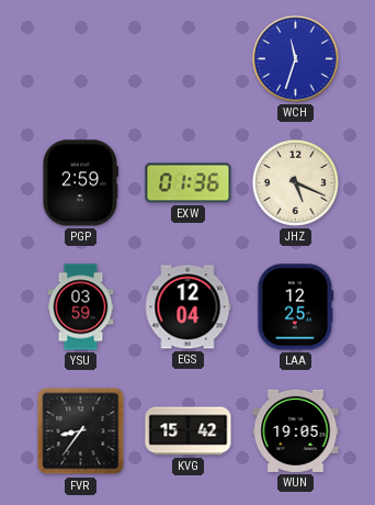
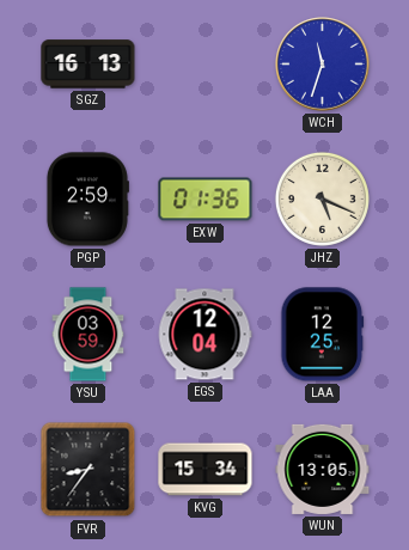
SGZ: none -> 16:13 (88, 65)
KVG: 15:42 -> 15:34 (206, 470)
WUN: 19:05 -> 13:05 (323, 469)
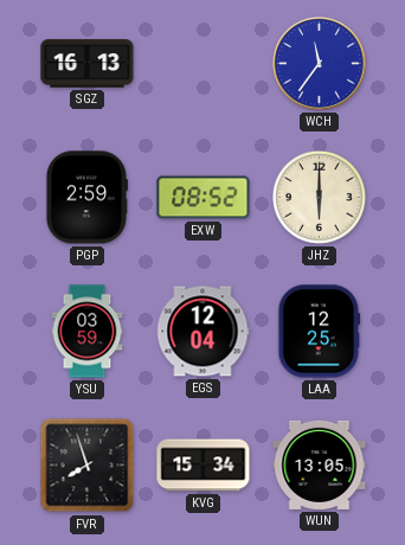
WCH: 11:33 -> 11:36 (320, 64)
EXW: 01:36 -> 08:52 (204, 198)
JHZ: 5:19 -> 6:00 (319, 197)
FVR: 8:36 -> 7:57 (88, 466)
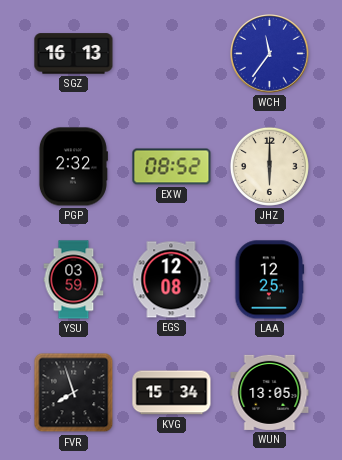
PGP: 2:59 -> 2:32 (73, 167)
EGS: 12:04 -> 12:08 (171, 280)
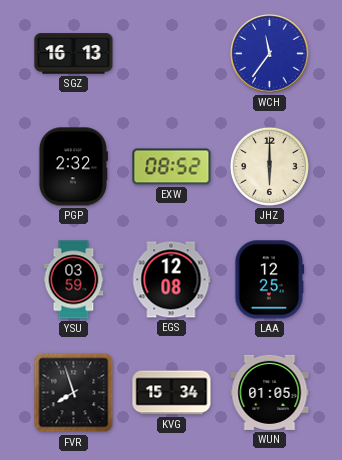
WUN: 13:05 -> 01:05 (270, 392)
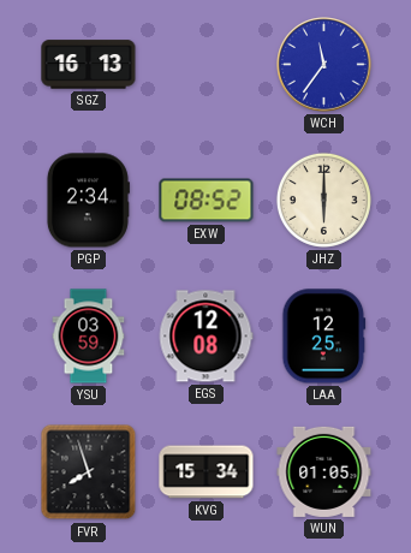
PGP: 2:32 -> 2:34 (88, 201)
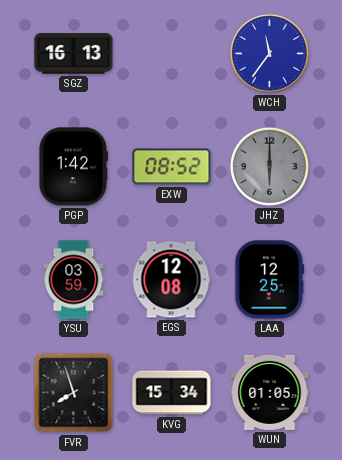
PGP: 2:34 -> 1:42 (73, 167)
JHZ dial: cream -> grey (269, 166)
